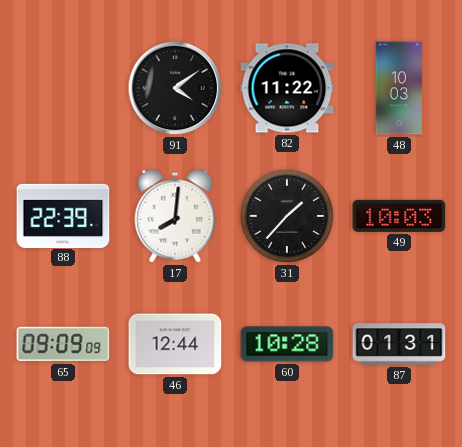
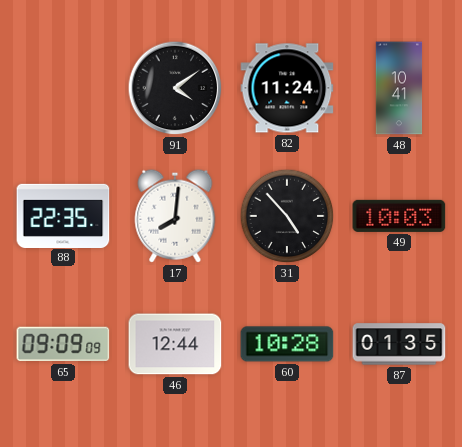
82: 11:22 -> 11:24 (287, 88)
48: 10:03 -> 10:41 (399, 88)
88: 22:39 -> 22:35 (63, 215)
31: 1:37 -> 4:53 (287, 216)
87: 01:31 -> 01:35 (399, 344)
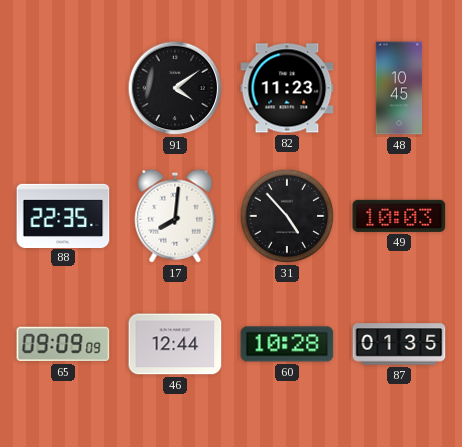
82: 11:24 -> 11:23 (287, 88)
48: 10:41 -> 10:45 (399, 88)
